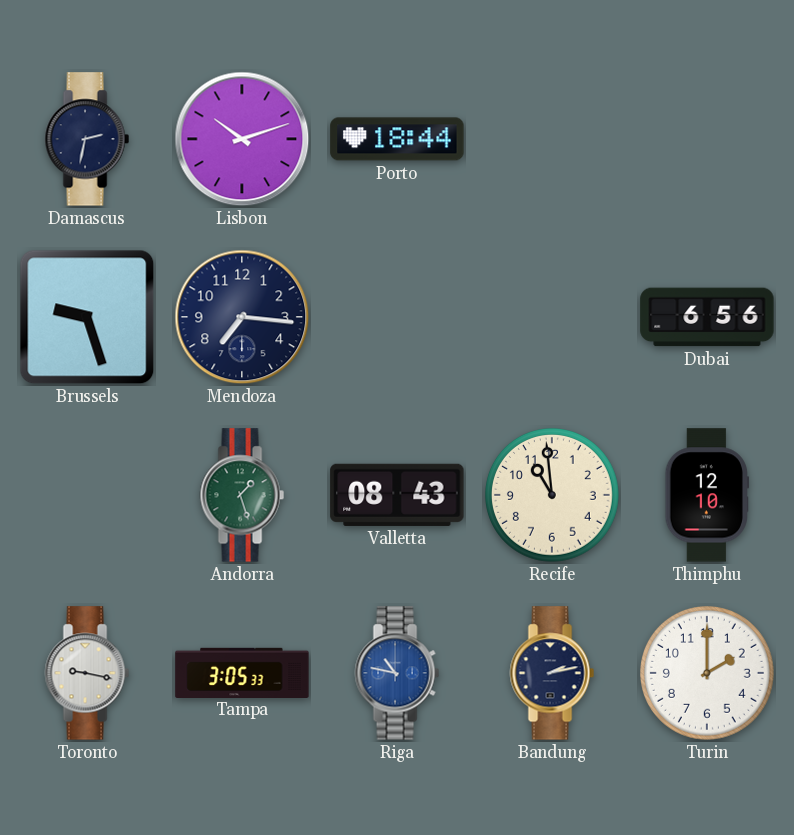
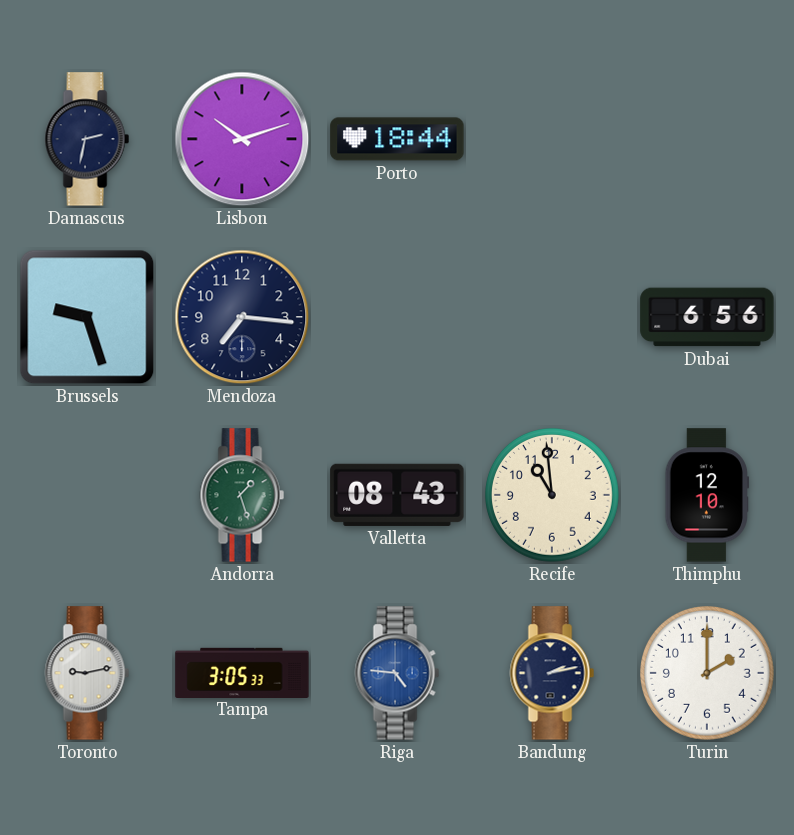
Toronto: 9:17 -> 9:13 (87, 673)
Riga: 10:47 -> 4:46 (397, 673)
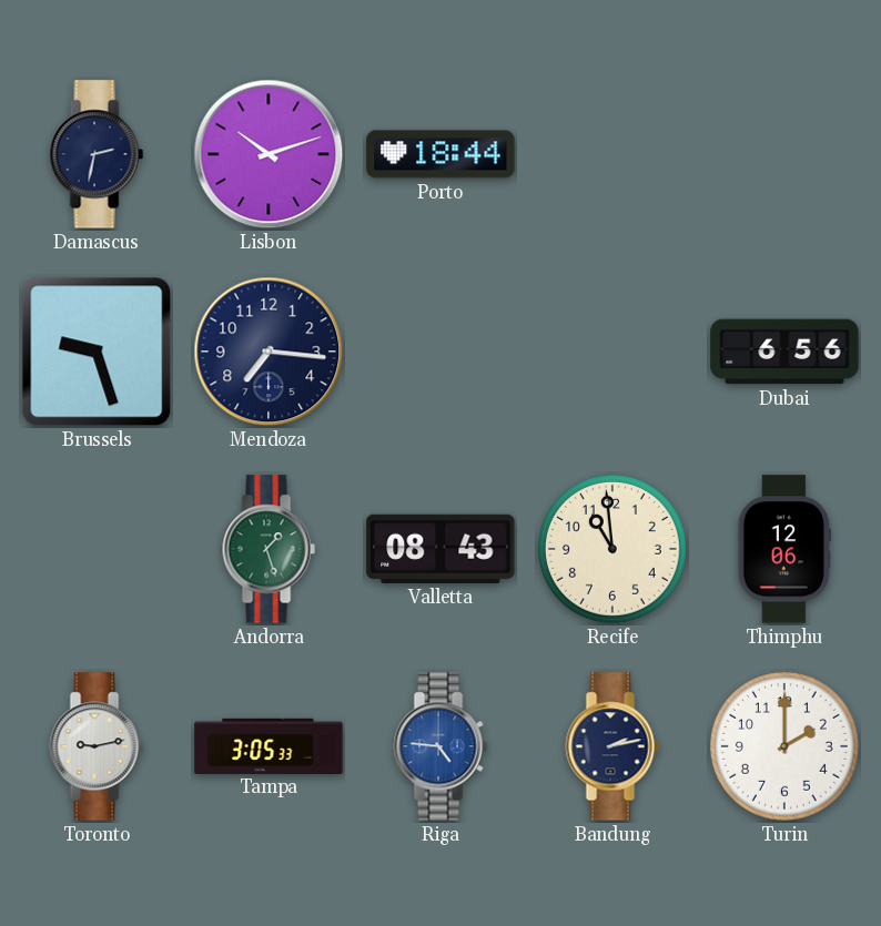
Thimphu: 12:10 -> 12:06 (783, 549)
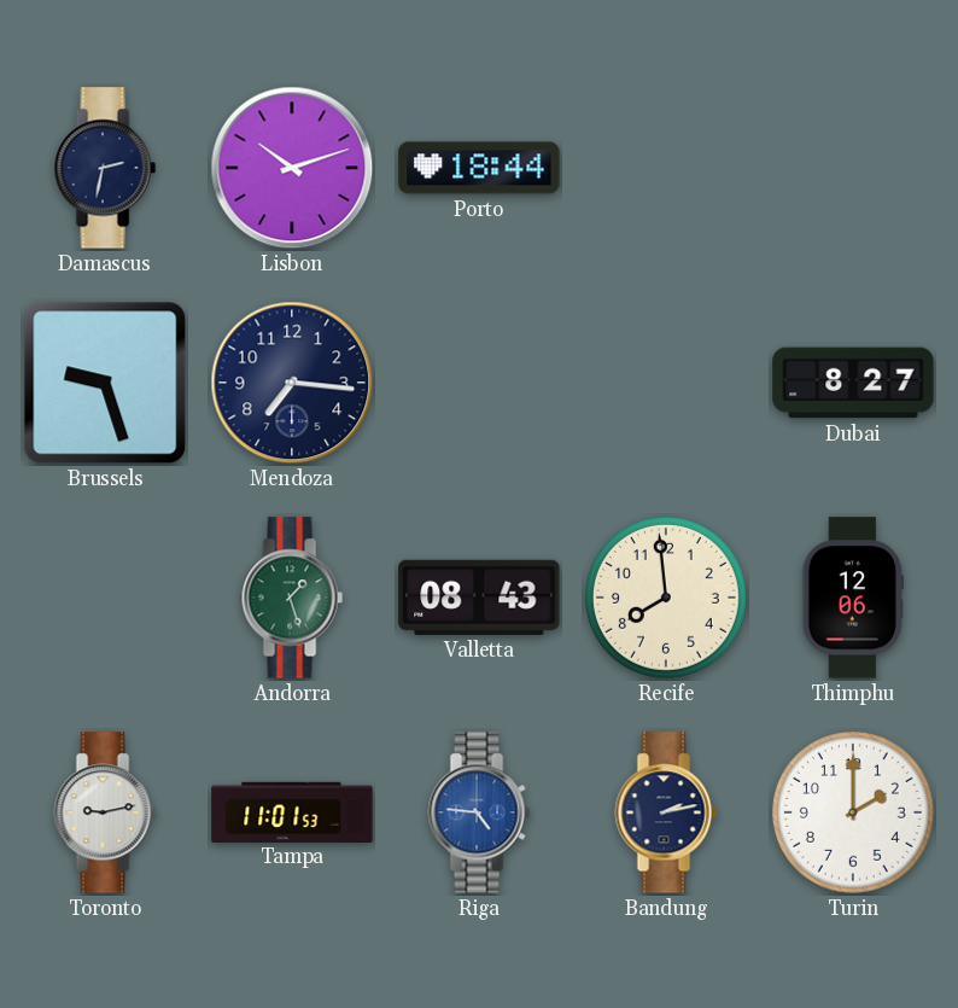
Dubai: 6:56 -> 8:27 (853, 383)
Recife: 10:59 -> 7:59 (667, 599)
Tampa: 3:05 -> 11:01 (292, 811)
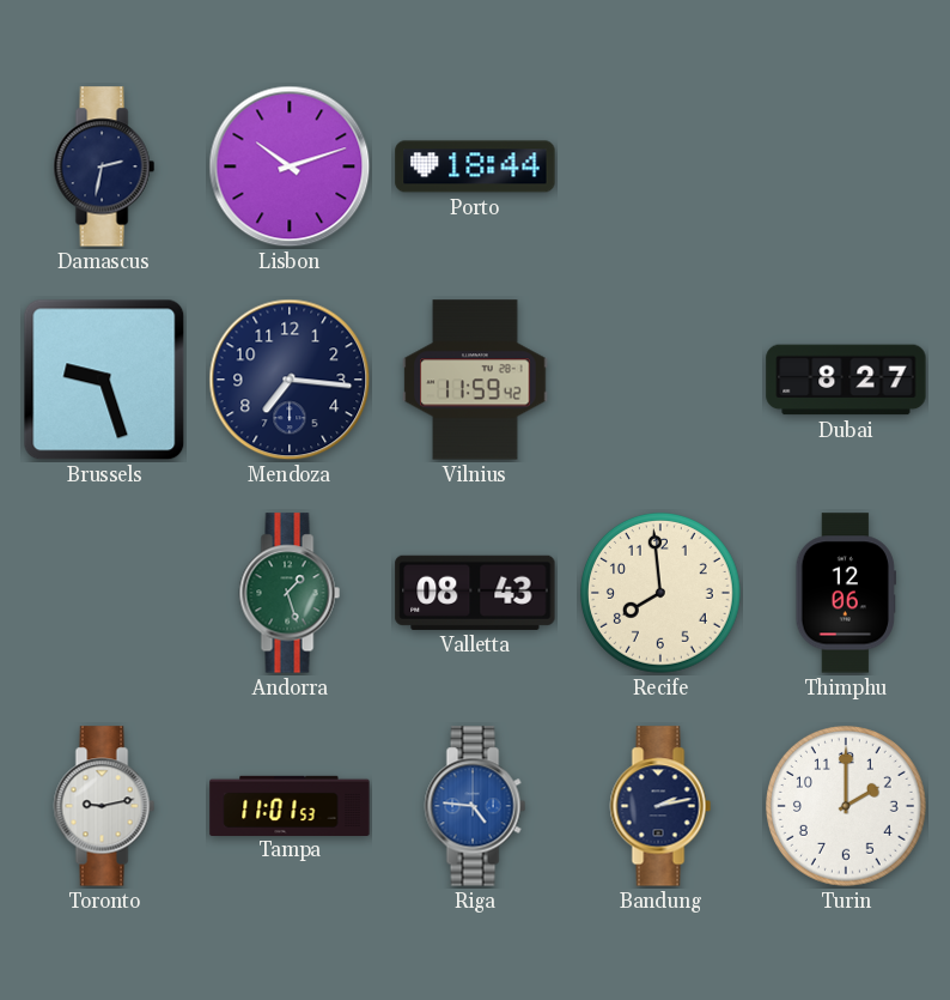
Vilnius: none -> 11:59 (475, 380)
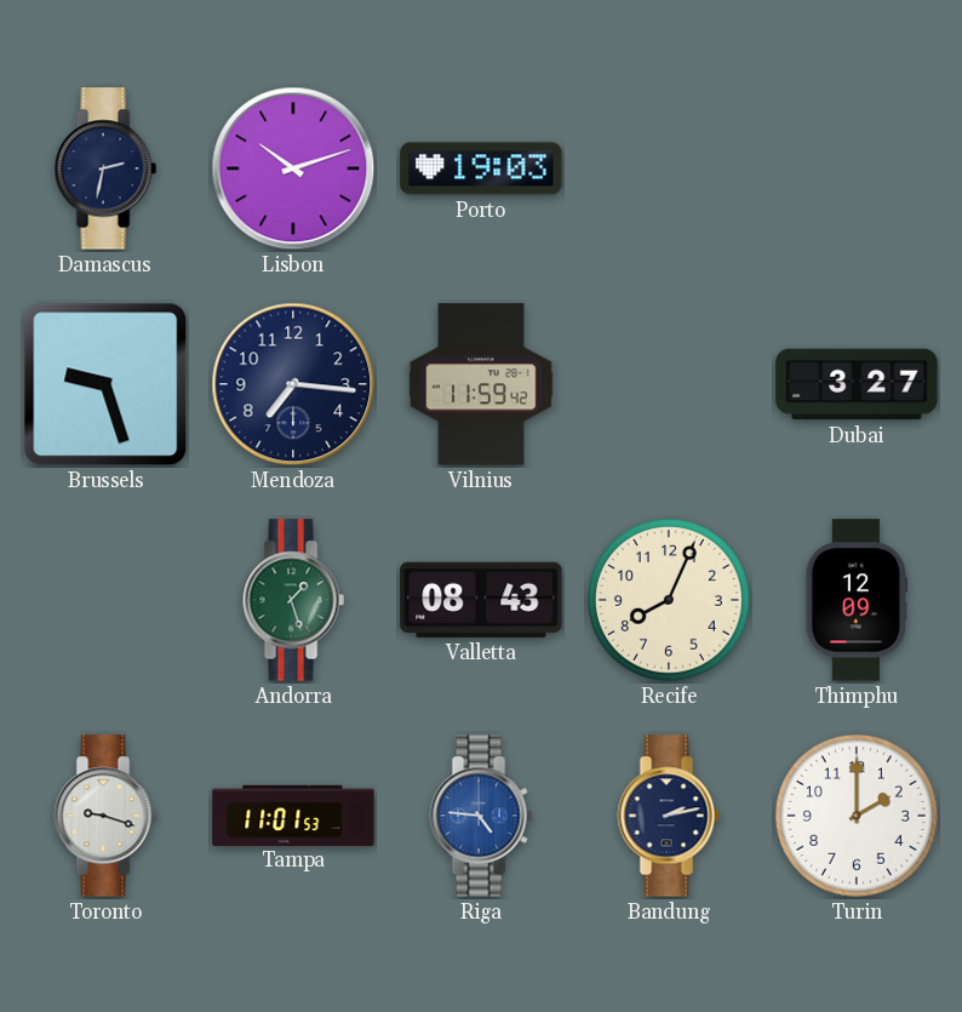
Porto: 18:44 -> 19:03 (481, 168)
Dubai: 8:27 -> 3:27 (857, 384)
Recife: 7:59 -> 8:04 (670, 601)
Thimphu: 12:06 -> 12:09 (855, 600)
Toronto: 9:13 -> 9:18 (105, 816)
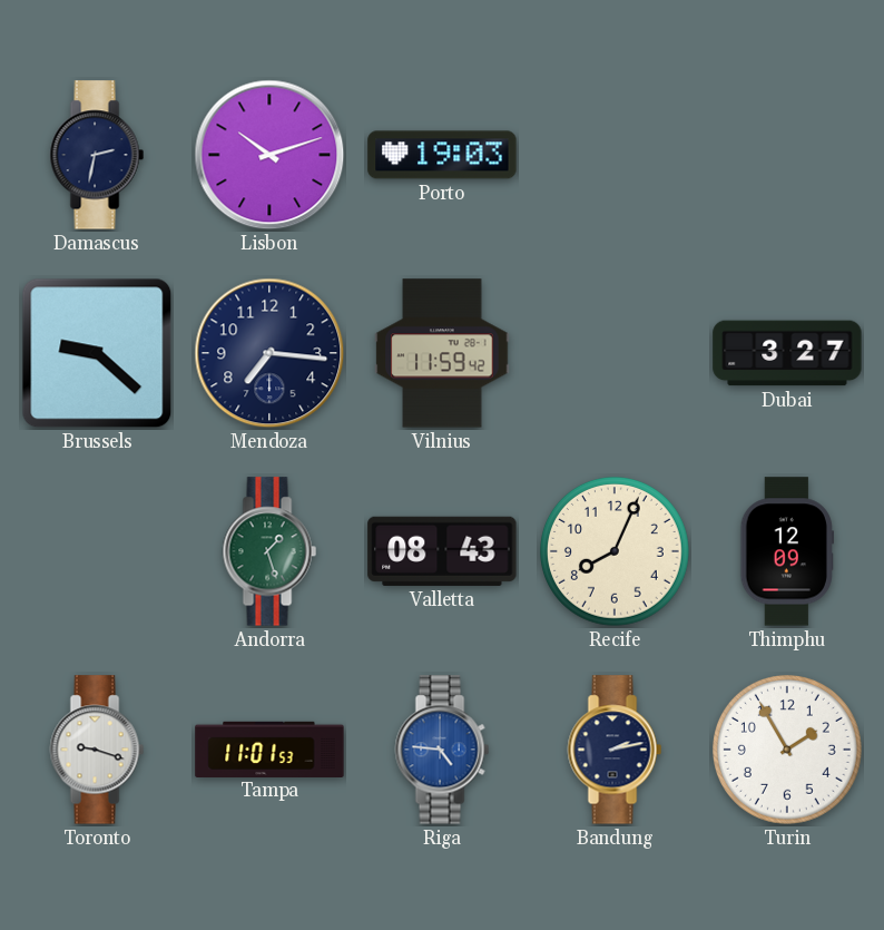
Brussels: 9:27 -> 9:22 (97, 353)
Turin: 2:00 -> 1:55 (788, 751)
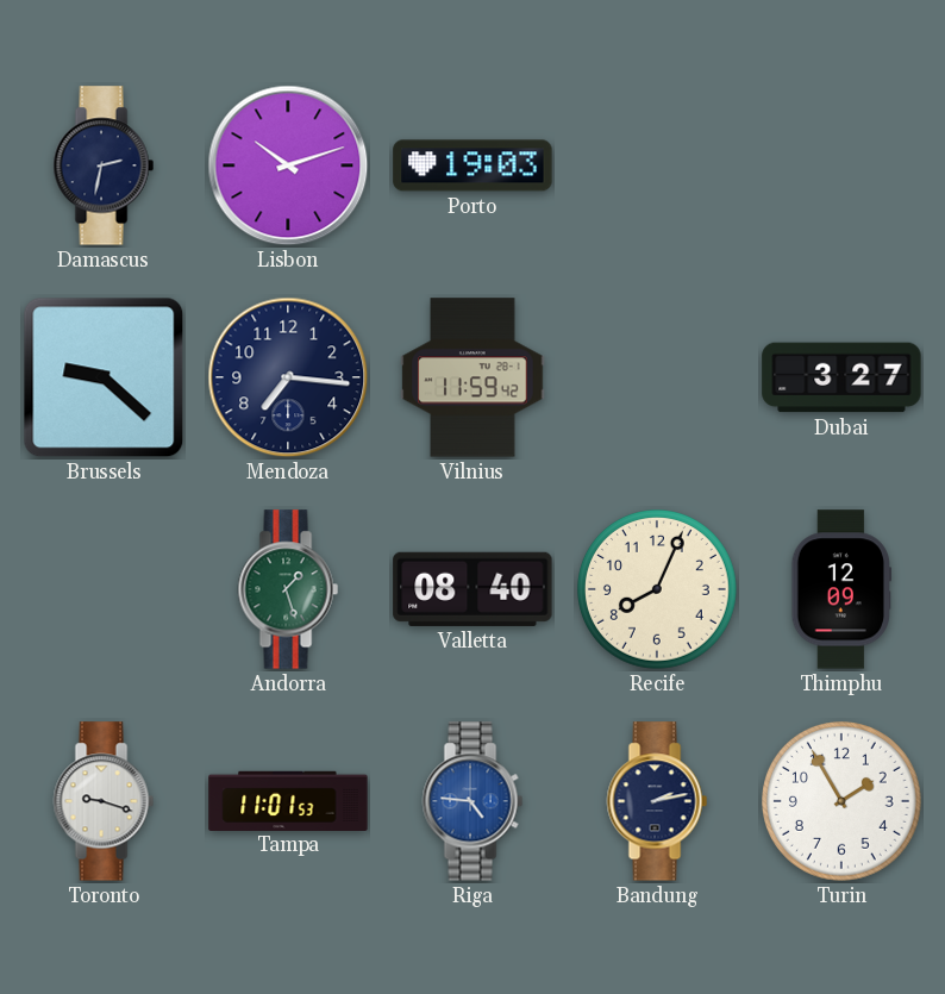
Valletta: 08:43 -> 08:40 (472, 589)
